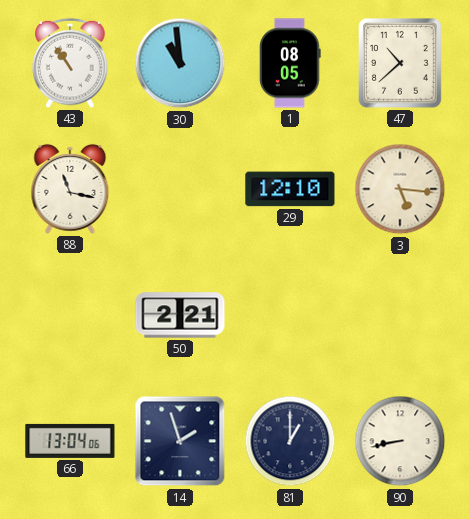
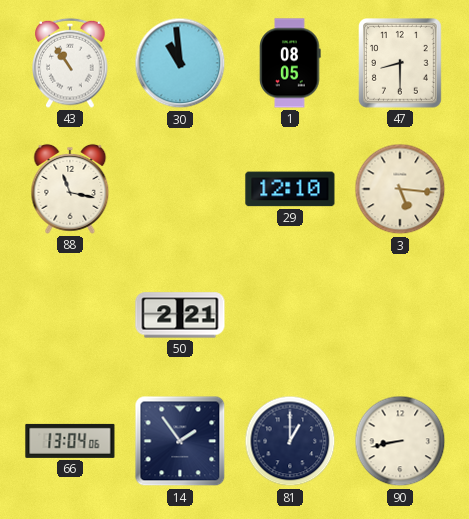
47: 10:38 -> 8:30 (401, 64)
14: 1:57 -> 1:54 (180, 441)
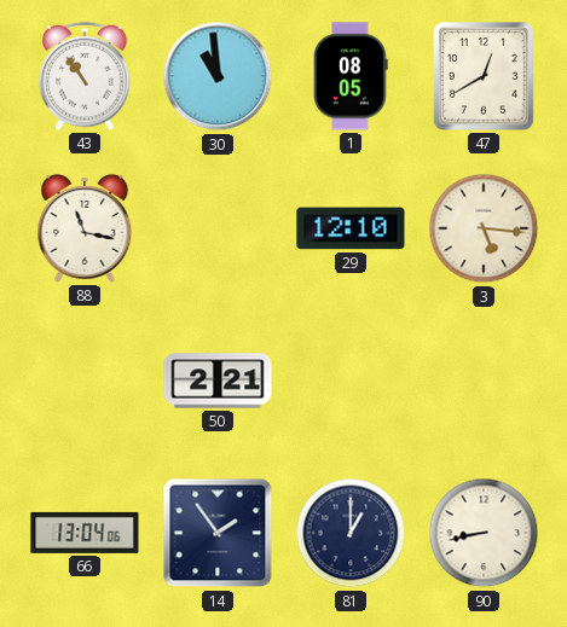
47: 8:30 -> 12:40 (485, 77)
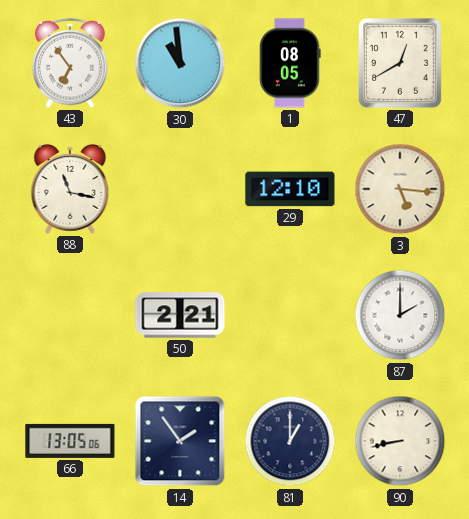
43: 10:54 -> 6:54 (70, 63)
87: none -> 2:00 (400, 315)
66: 13:04 -> 13:05 (70, 441)
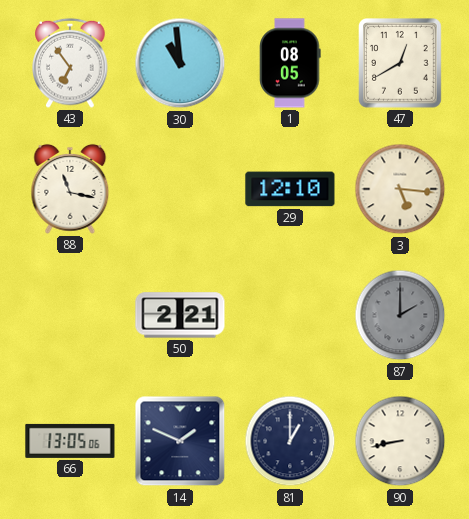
87 dial: white -> grey (400, 315)
14: 1:54 -> 1:49 (180, 441)
